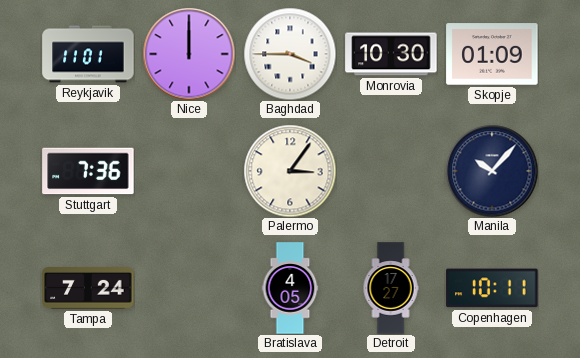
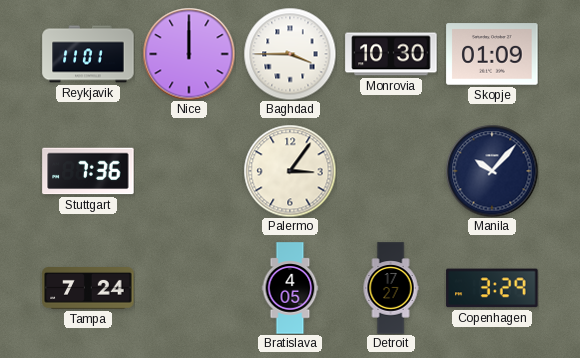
Copenhagen: 10:11 -> 3:29 (492, 288)
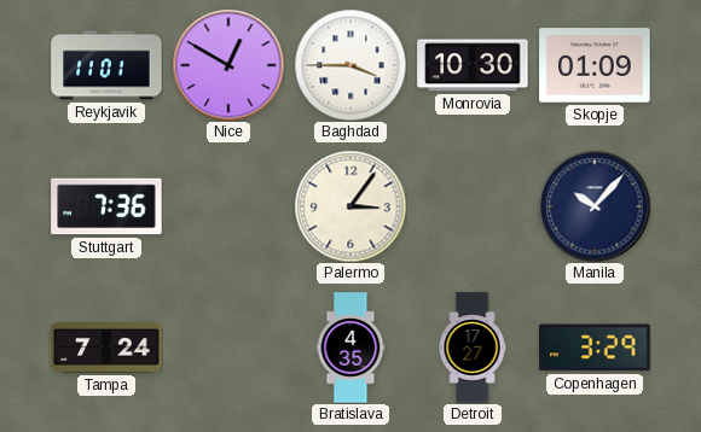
Nice: 12:00 -> 12:50 (228, 65)
Bratislava: 4:05 -> 4:35 (350, 348)
